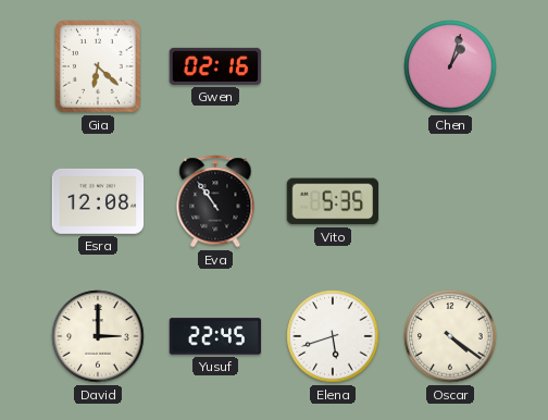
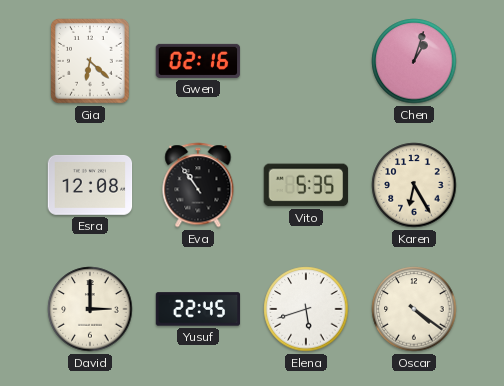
Karen: none -> 6:25 (414, 185)
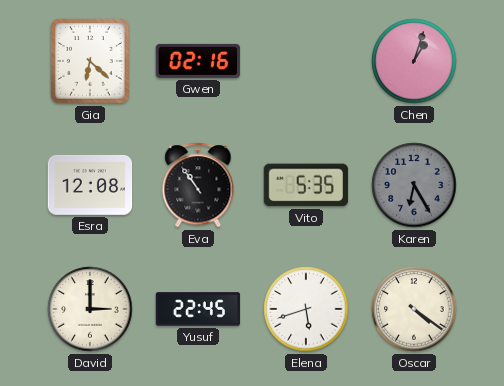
Karen dial: cream -> grey (414, 185)
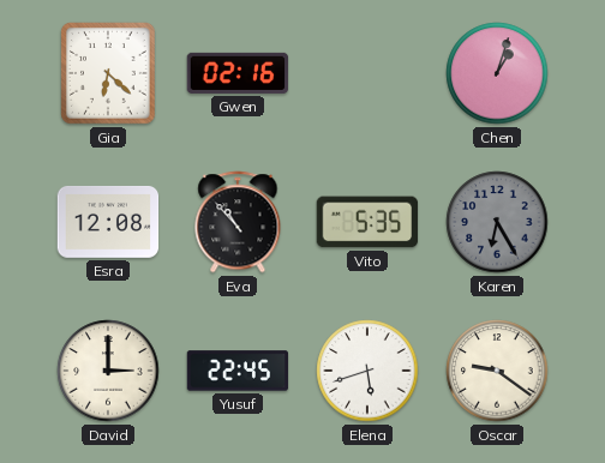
Eva: 10:54 -> 10:53 (238, 222)
Oscar: 4:21 -> 9:21 (497, 371)
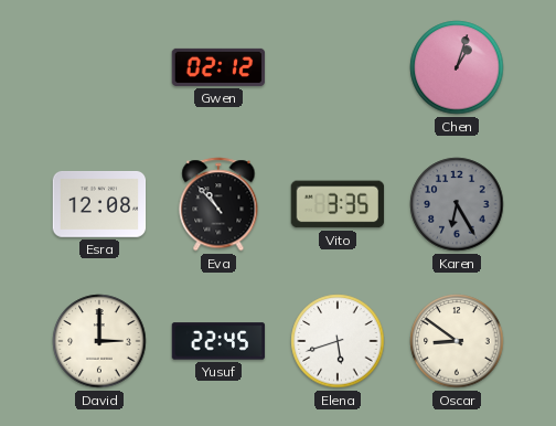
Gia: 6:22 -> none (109, 74)
Gwen: 02:16 -> 02:12 (218, 67)
Vito: 5:35 -> 3:35 (338, 204)
Oscar: 9:21 -> 8:51 (457, 341)
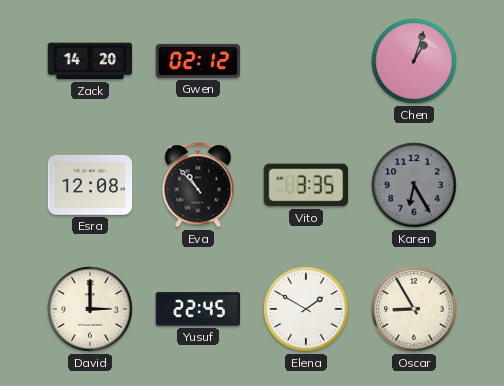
Zack: none -> 14:20 (90, 61)
Elena: 5:42 -> 1:50 (306, 309)
Oscar: 8:51 -> 8:55 (414, 309)
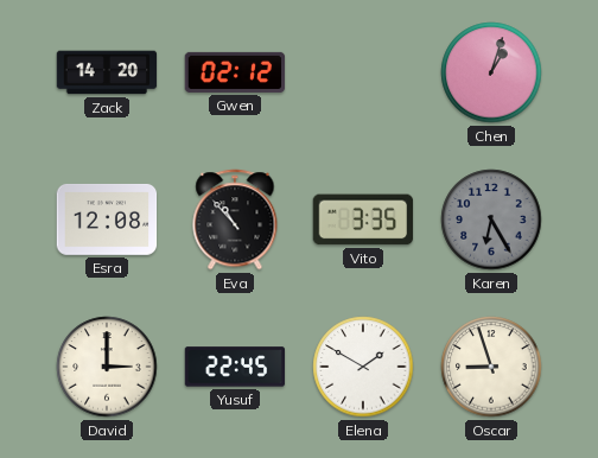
Oscar: 8:55 -> 8:57 (491, 367)
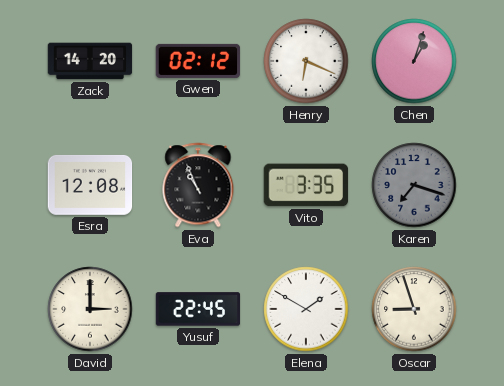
Henry: none -> 6:19 (306, 61)
Eva: 10:53 -> 10:56 (198, 185)
Karen: 6:25 -> 7:18 (414, 185)
